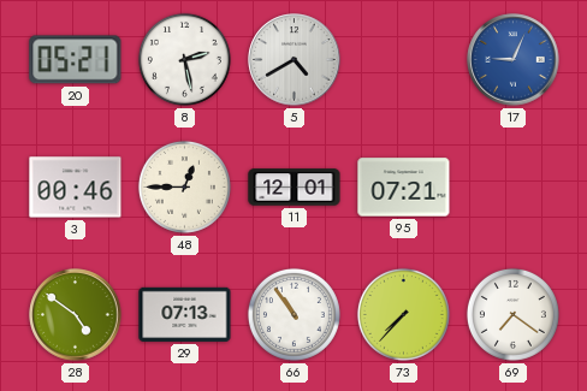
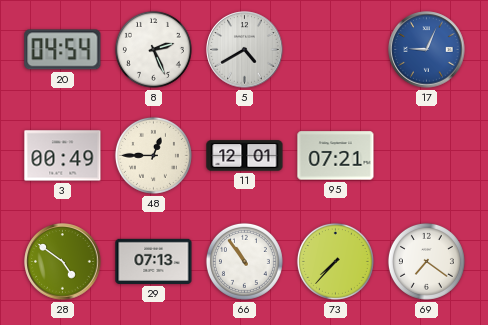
20: 05:21 -> 04:54 (63, 50)
8: 2:28 -> 2:26 (153, 49)
3: 00:46 -> 00:49 (63, 156)
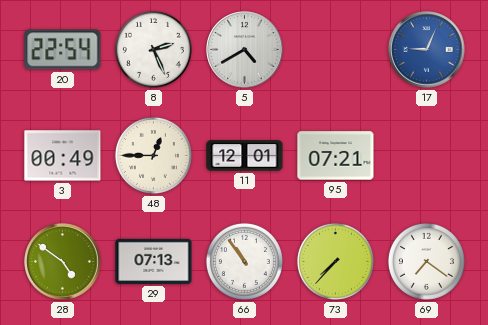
20: 04:54 -> 22:54 (63, 50)
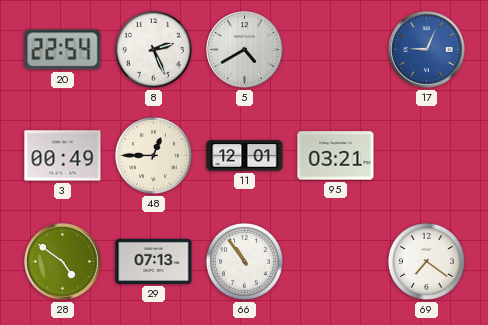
95: 07:21 -> 03:21 (336, 156)
73: 7:37 -> none (335, 261)
